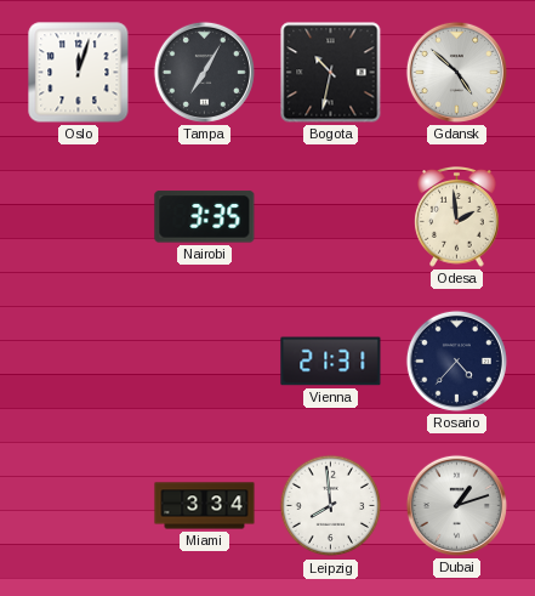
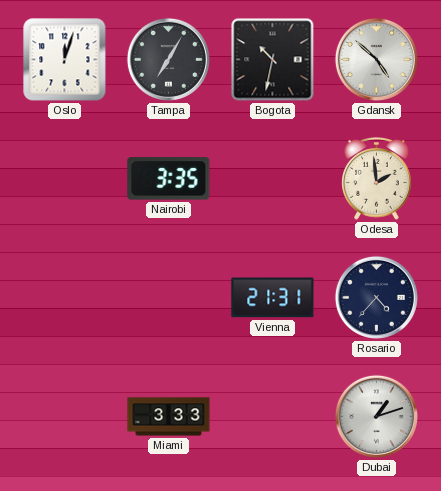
Miami: 3:34 -> 3:33 (169, 417)
Leipzig: 7:59 -> none (331, 506)
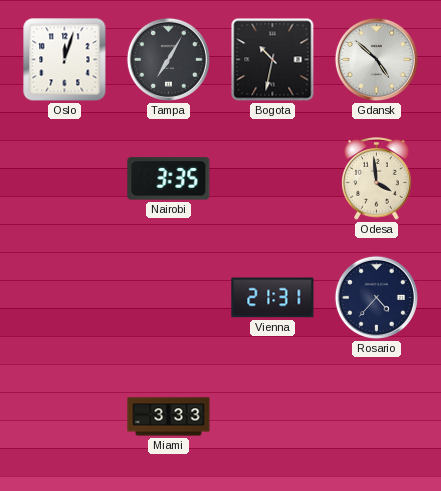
Odesa: 1:59 -> 3:59 (377, 179)
Dubai: 1:12 -> none (376, 416)
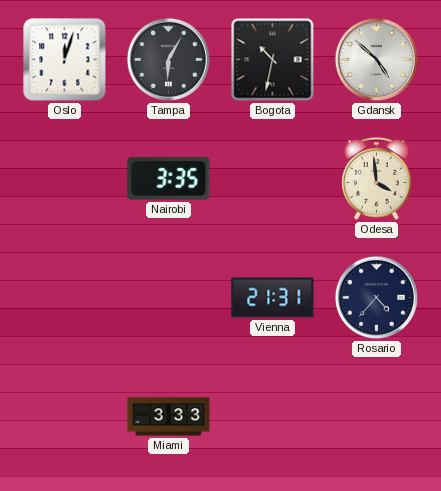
Tampa: 7:05 -> 6:05 (168, 59)
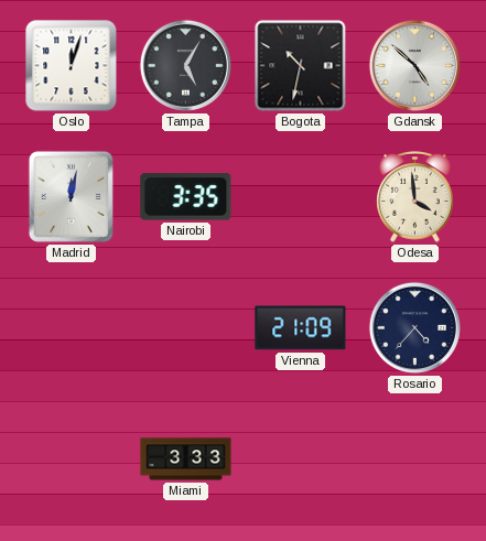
Tampa: 6:05 -> 5:05 (185, 65)
Madrid: none -> 12:02 (71, 196)
Vienna: 21:31 -> 21:09 (301, 328)
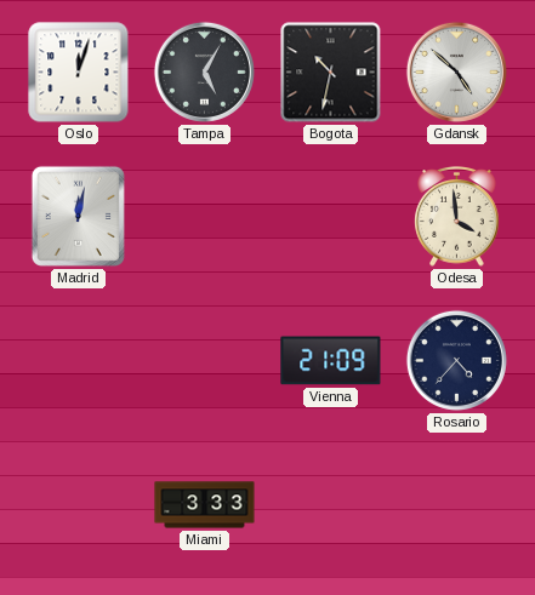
Nairobi: 3:35 -> none (186, 197)
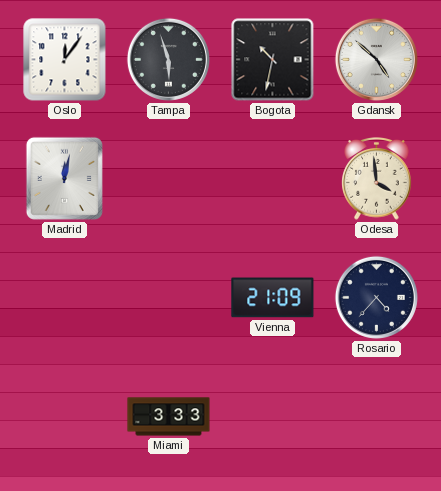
Oslo: 12:03 -> 12:06 (65, 60)
Tampa: 5:05 -> 5:57 (168, 59)
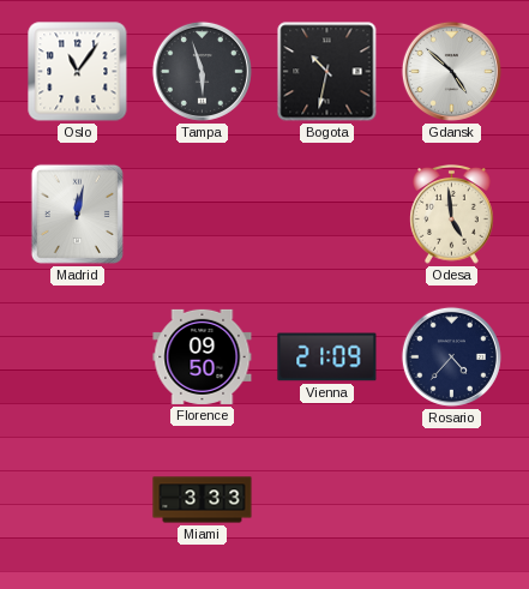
Oslo: 12:06 -> 11:06 (78, 72)
Odesa: 3:59 -> 4:59 (452, 215)
Florence: none -> 09:50 (203, 356)
